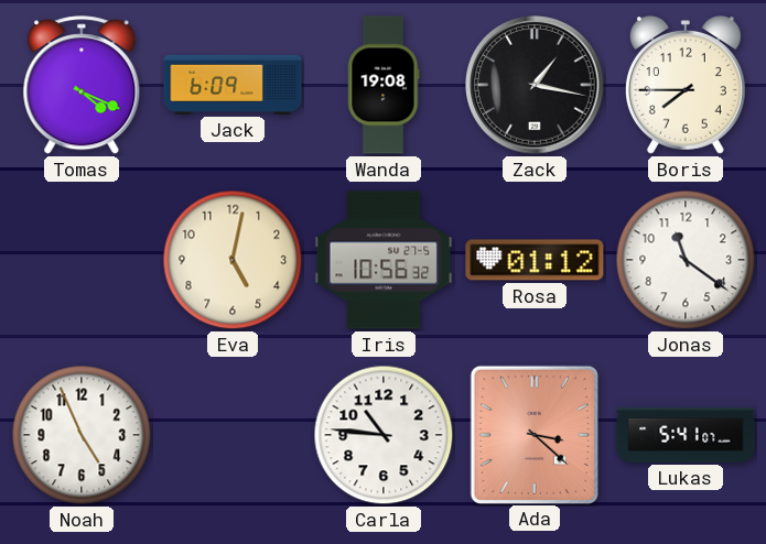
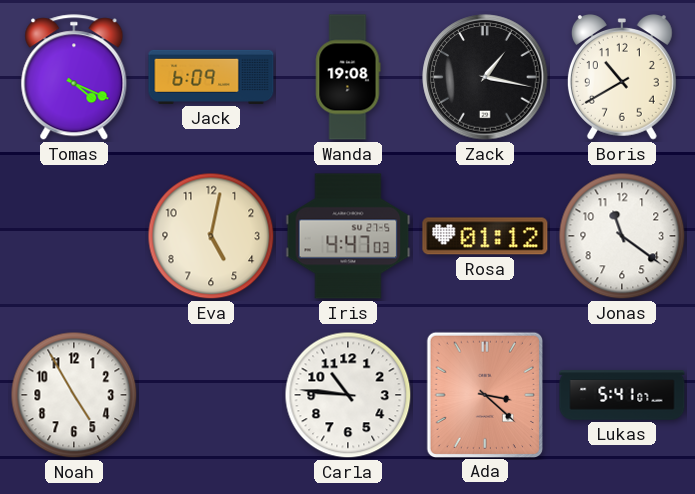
Boris: 7:45 -> 10:40 (622, 78)
Iris: 10:56 -> 4:47 (348, 236)
Noah: 4:56 -> 4:55 (74, 395)
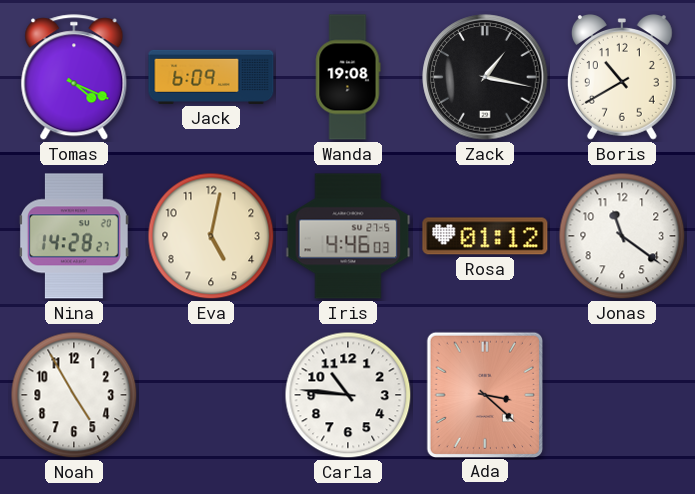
Nina: none -> 14:28 (74, 236)
Iris: 4:47 -> 4:46 (348, 236)
Lukas: 5:41 -> none (622, 395)
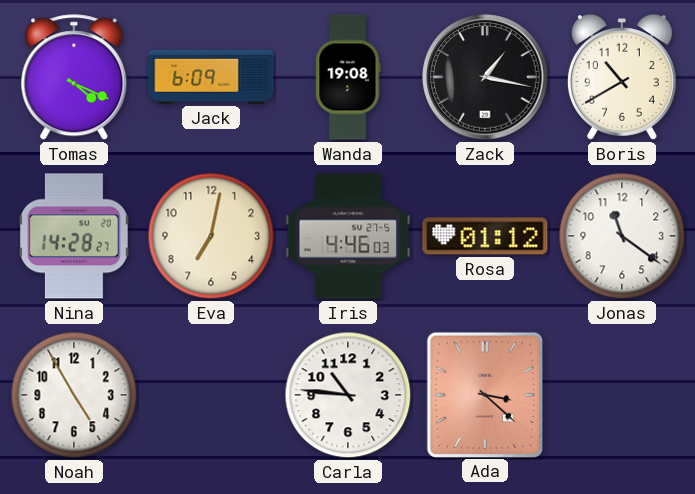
Eva: 5:02 -> 7:02 (211, 236)
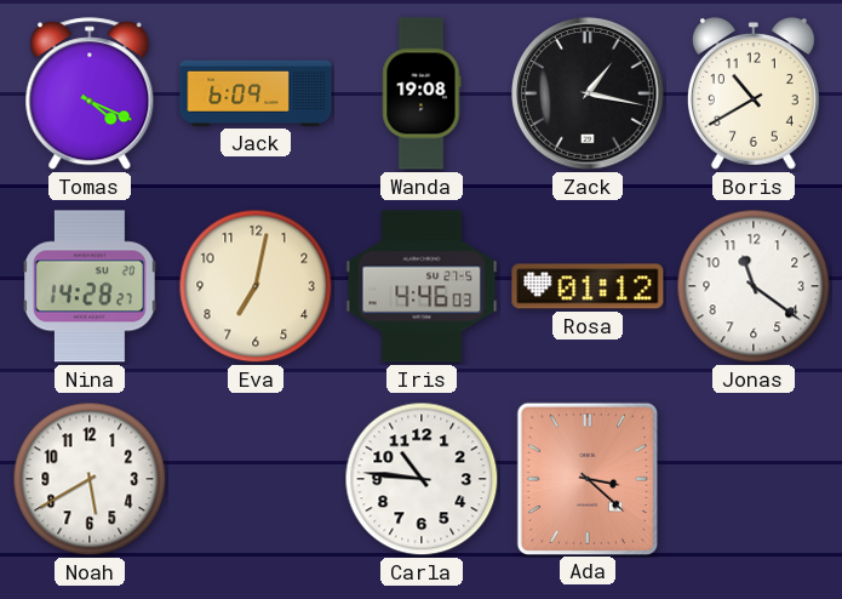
Noah: 4:55 -> 5:40 (90, 479)
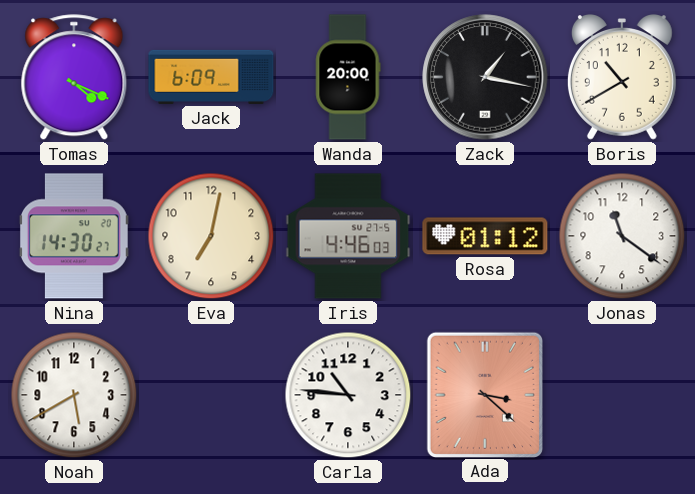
Wanda: 19:08 -> 20:00 (348, 77)
Nina: 14:28 -> 14:30 (74, 236)
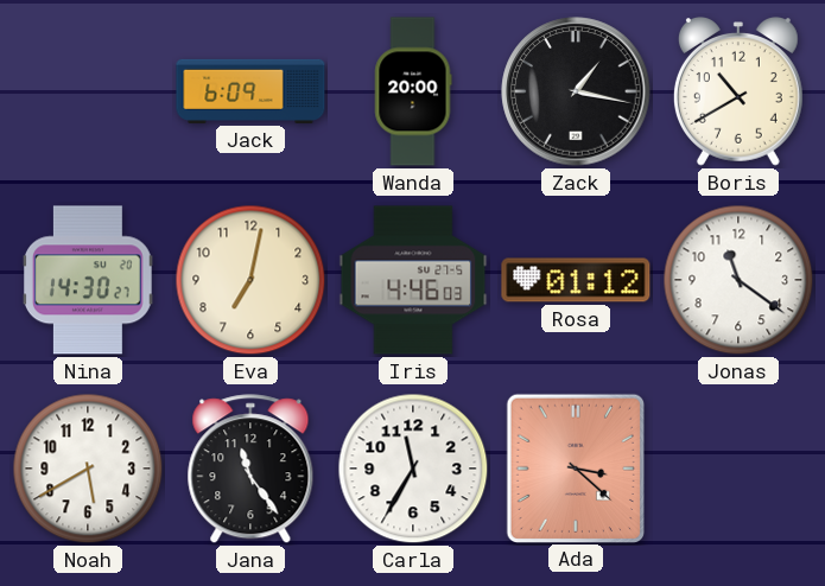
Tomas: 4:19 -> none (74, 78)
Jana: none -> 11:24 (250, 470)
Carla: 10:46 -> 11:35 (413, 469)
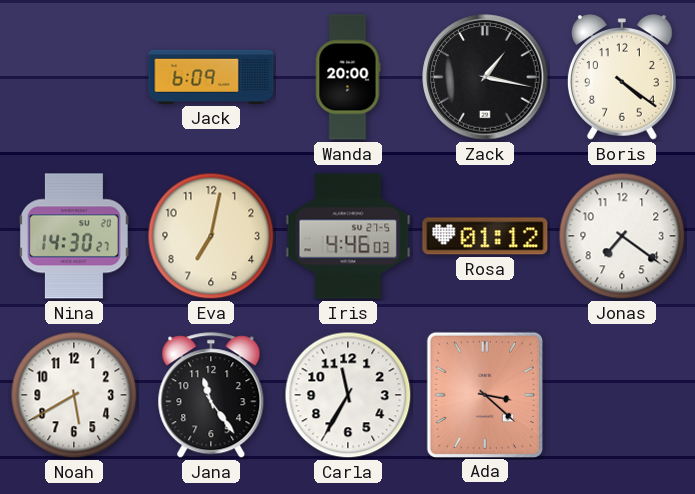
Boris: 10:40 -> 4:21 (622, 78)
Jonas: 11:21 -> 7:21 (622, 236)
